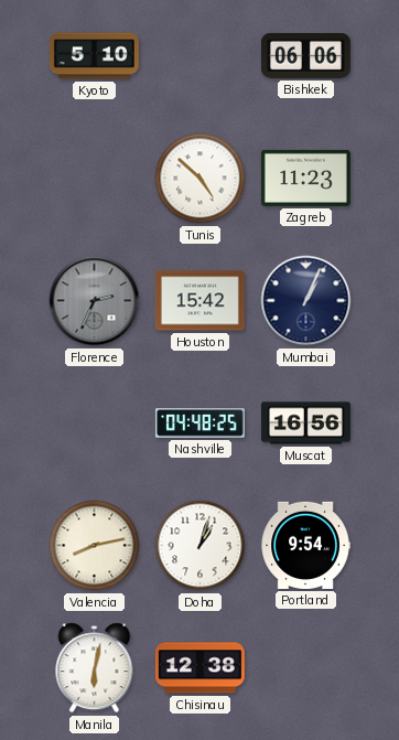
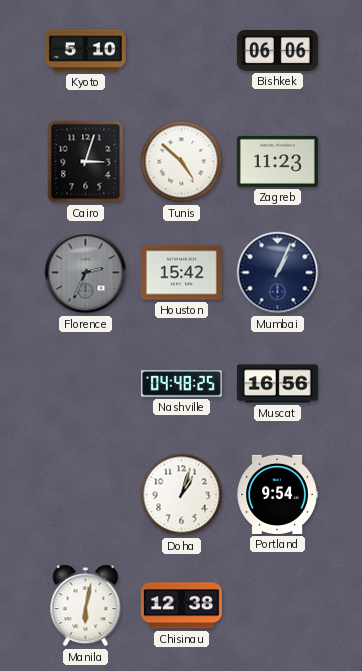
Cairo: none -> 3:03 (86, 162)
Valencia: 8:13 -> none (95, 546)
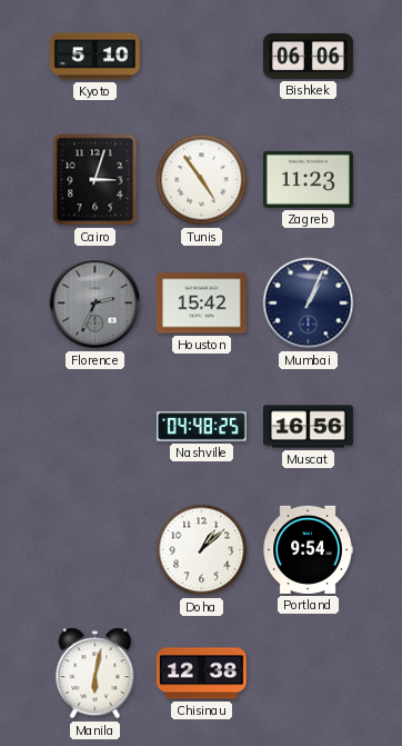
Tunis: 4:52 -> 4:54 (202, 180)
Doha: 1:03 -> 1:08 (202, 550)
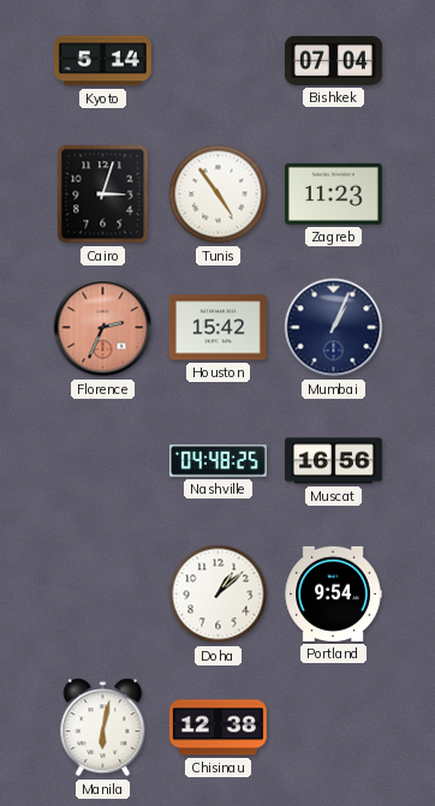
Kyoto: 5:10 -> 5:14 (102, 61)
Bishkek: 06:06 -> 07:04 (333, 60)
Florence dial: grey -> salmon (103, 328)
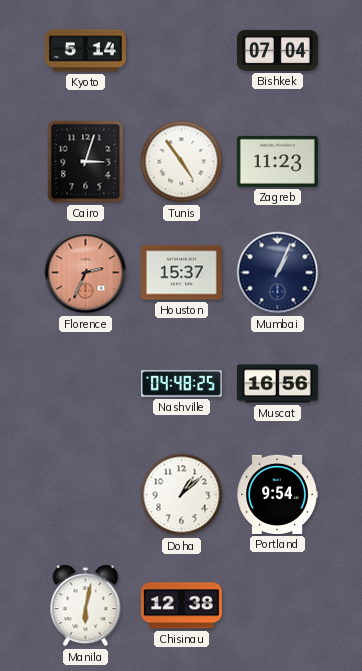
Houston: 15:42 -> 15:37 (181, 273)
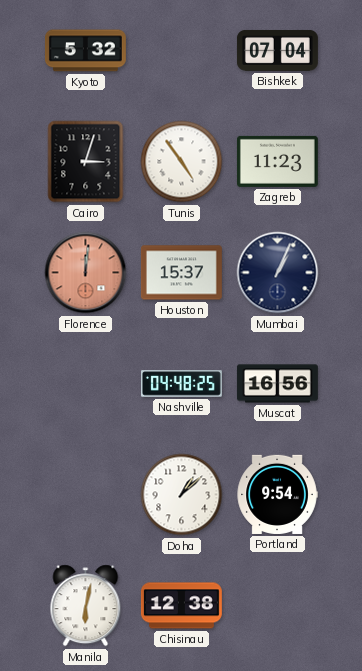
Kyoto: 5:14 -> 5:32 (85, 51)
Florence: 2:34 -> 12:01 (86, 273)
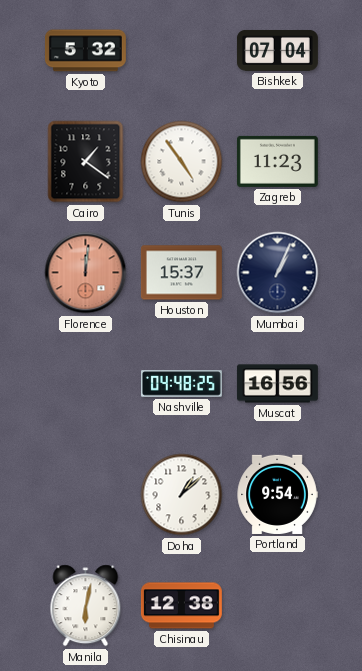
Cairo: 3:03 -> 1:21 (86, 162)
